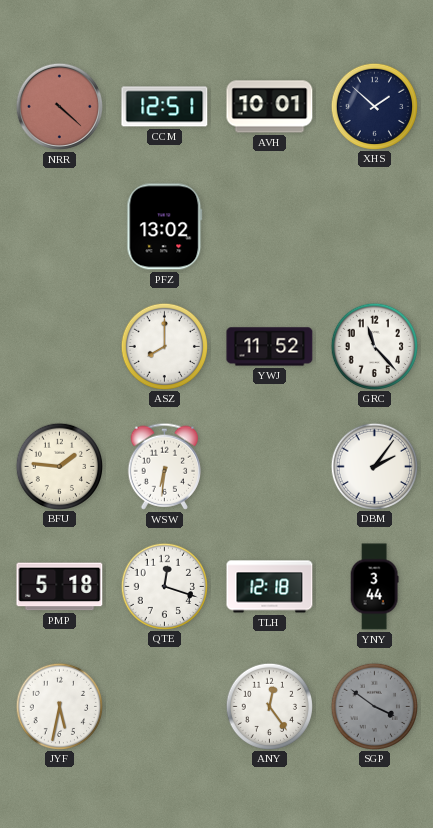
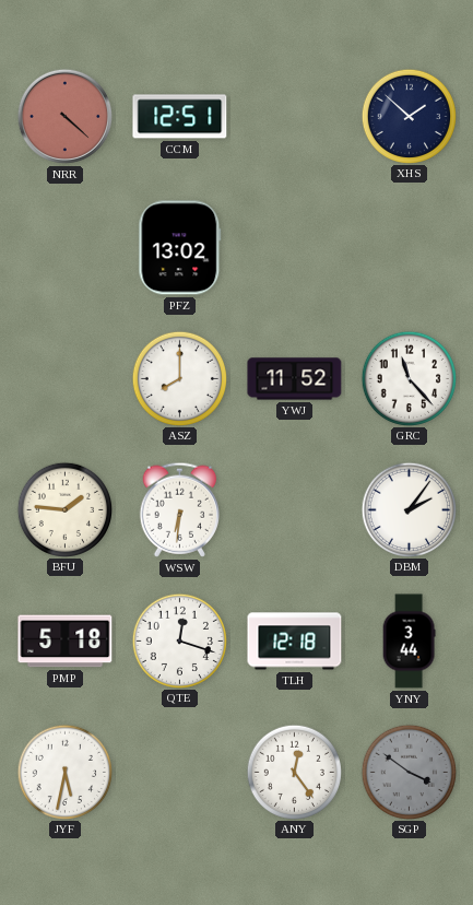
AVH: 10:01 -> none (270, 107)
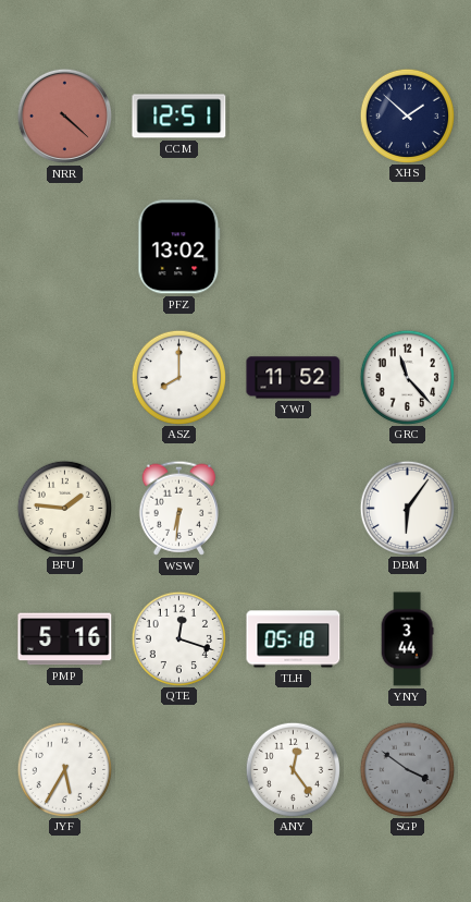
DBM: 2:06 -> 6:06 (407, 508)
PMP: 5:18 -> 5:16 (65, 639)
TLH: 12:18 -> 05:18 (294, 639)
JYF: 5:32 -> 5:35 (64, 769)
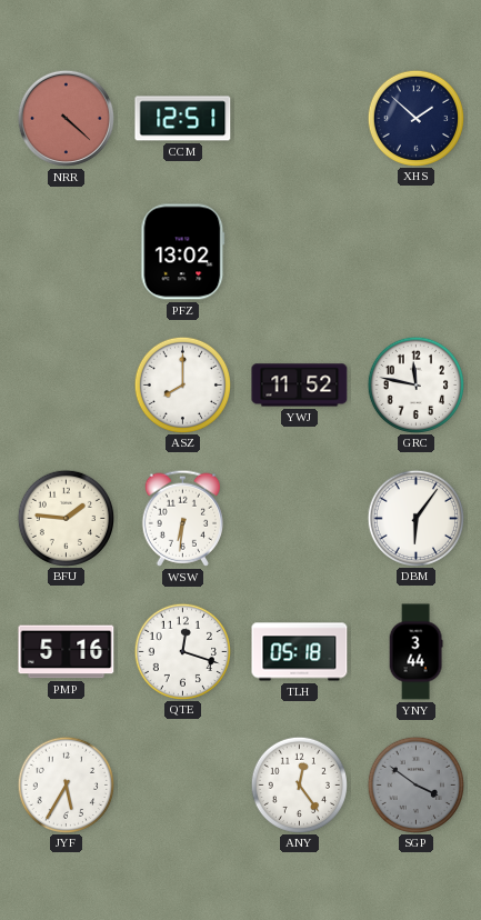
GRC: 11:23 -> 11:47 (415, 384)
